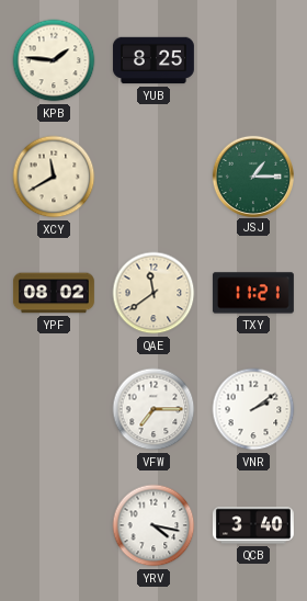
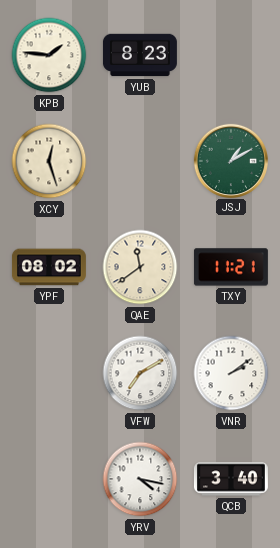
YUB: 8:25 -> 8:23 (140, 55)
XCY: 11:40 -> 12:27 (49, 161)
JSJ: 1:15 -> 1:10 (230, 160)
VFW: 7:15 -> 7:10 (140, 373)
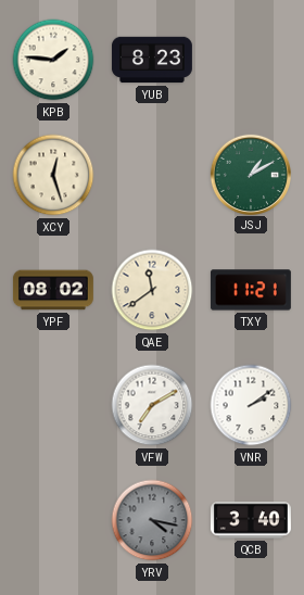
YRV dial: white -> grey (152, 520)
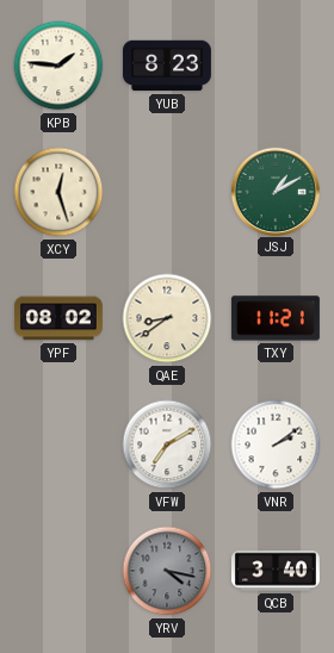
QAE: 11:39 -> 8:39 (167, 318)
